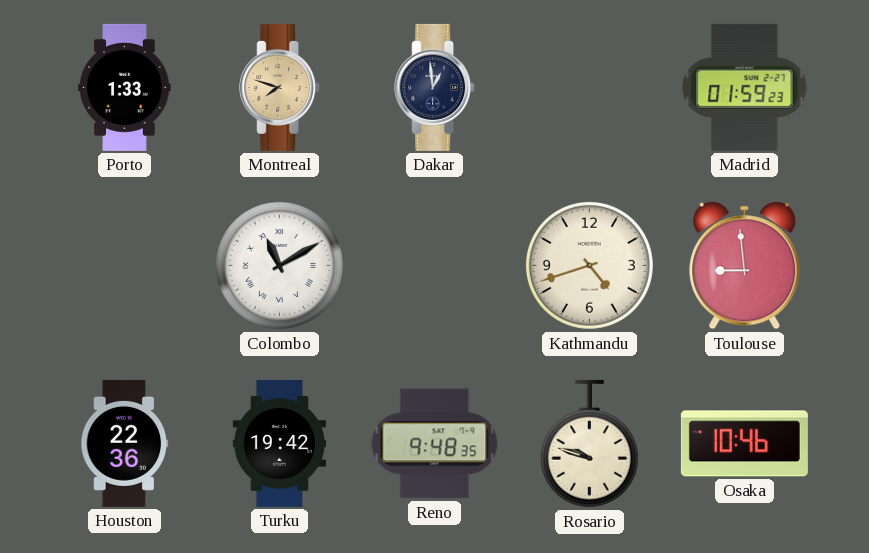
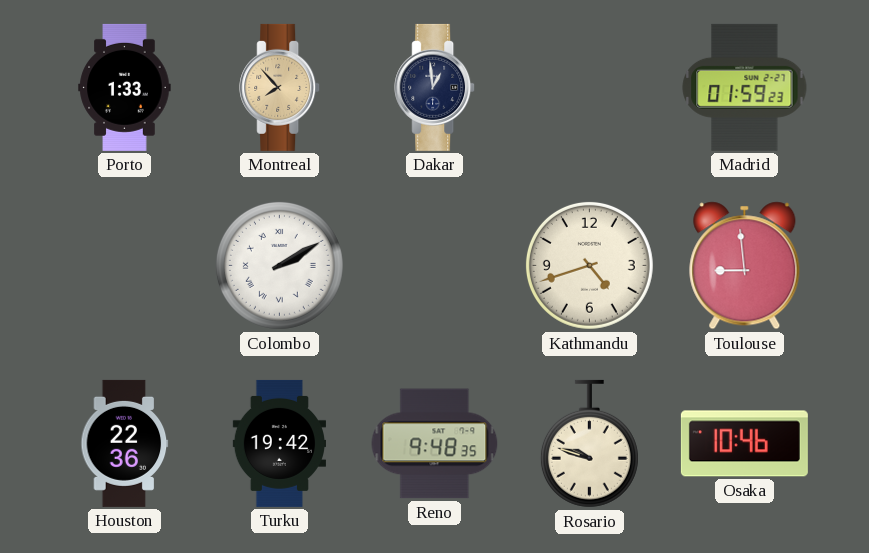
Montreal: 7:48 -> 7:53 (280, 87)
Colombo: 11:10 -> 2:10 (279, 265)
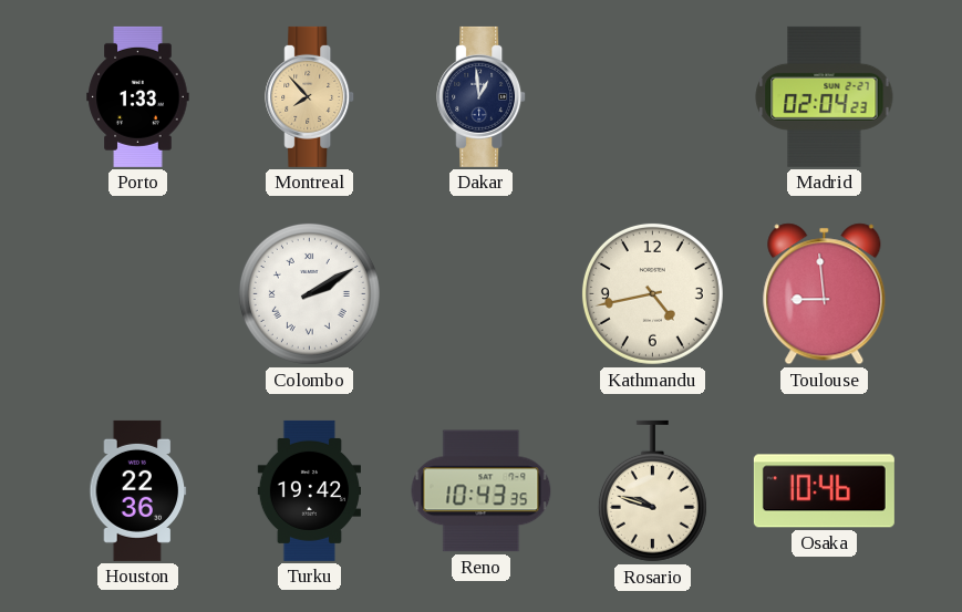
Madrid: 01:59 -> 02:04 (825, 96)
Kathmandu: 4:42 -> 4:43 (652, 293)
Reno: 9:48 -> 10:43 (482, 491)
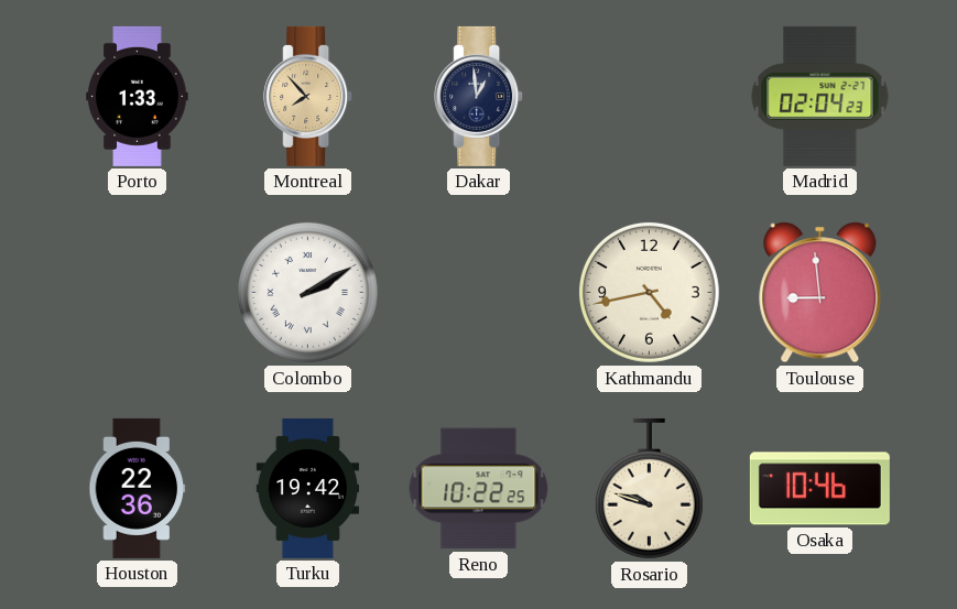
Reno: 10:43 -> 10:22 (479, 489)
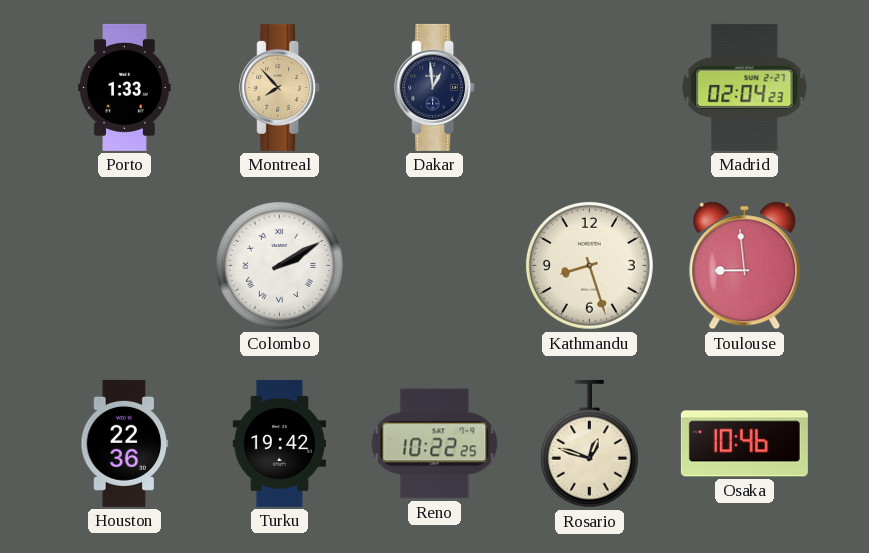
Kathmandu: 4:43 -> 8:27 (589, 265)
Rosario: 9:48 -> 12:48 (589, 444)
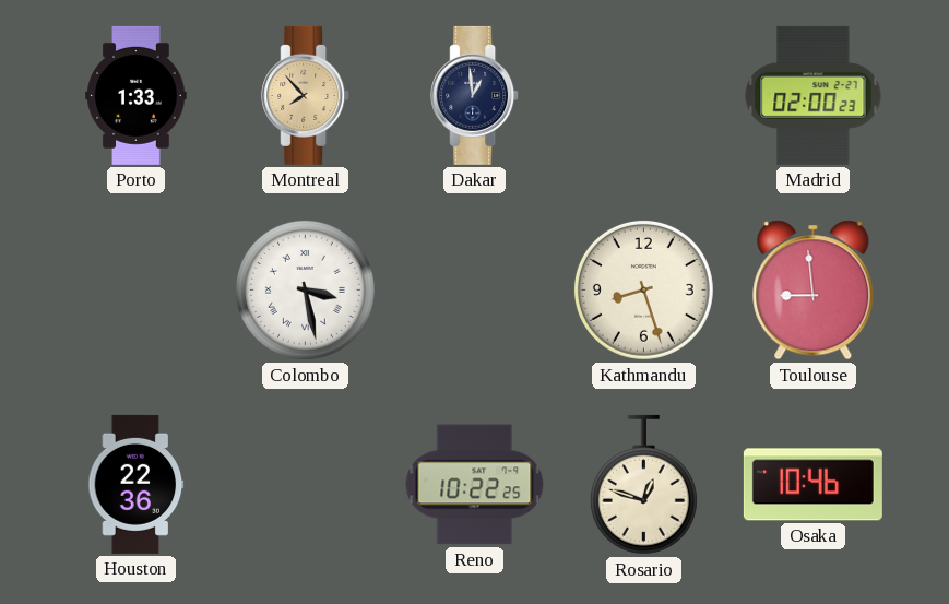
Madrid: 02:04 -> 02:00 (814, 95)
Colombo: 2:10 -> 3:28 (305, 289)
Turku: 19:42 -> none (279, 443)
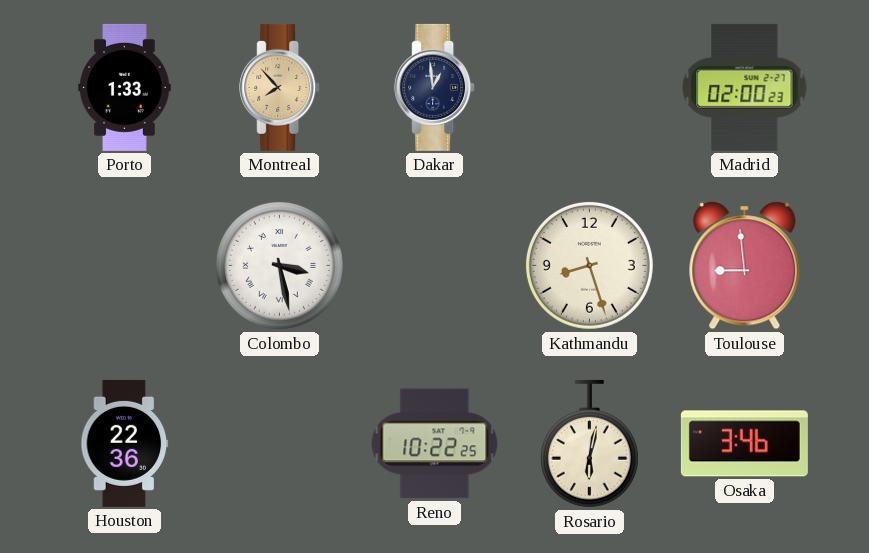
Rosario: 12:48 -> 6:02 (589, 444)
Osaka: 10:46 -> 3:46 (744, 444)
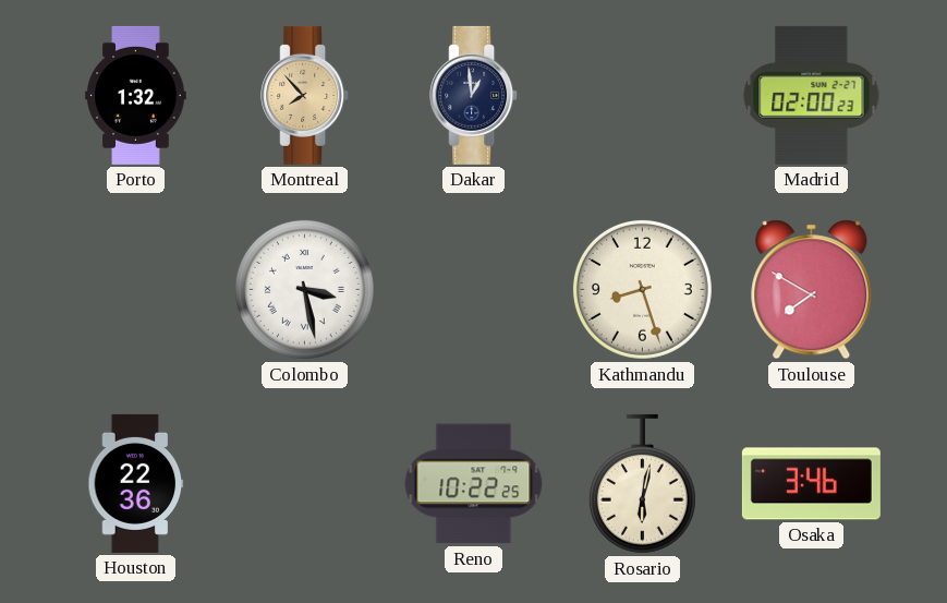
Porto: 1:33 -> 1:32 (136, 95)
Toulouse: 8:59 -> 7:50 (812, 290)
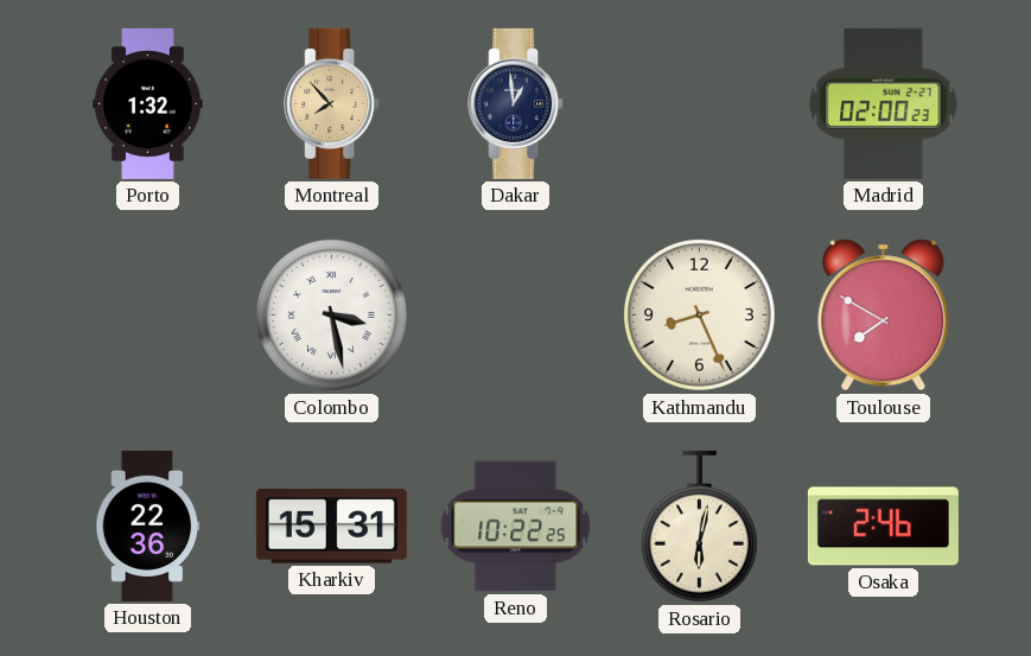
Kathmandu: 8:27 -> 8:26 (699, 314)
Kharkiv: none -> 15:31 (331, 527)
Osaka: 3:46 -> 2:46 (883, 527)
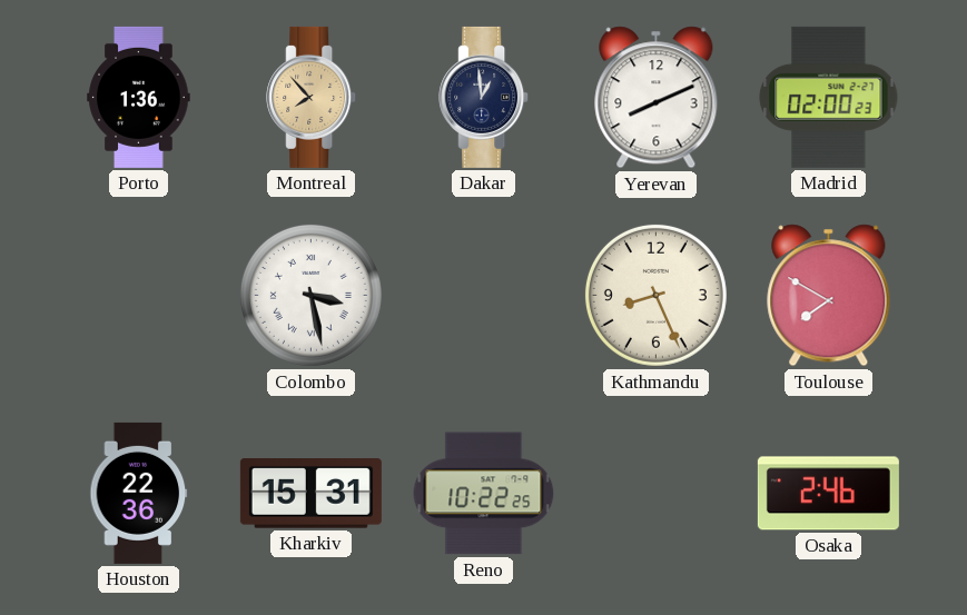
Porto: 1:32 -> 1:36 (139, 97)
Yerevan: none -> 8:11 (657, 98)
Rosario: 6:02 -> none (699, 527)
